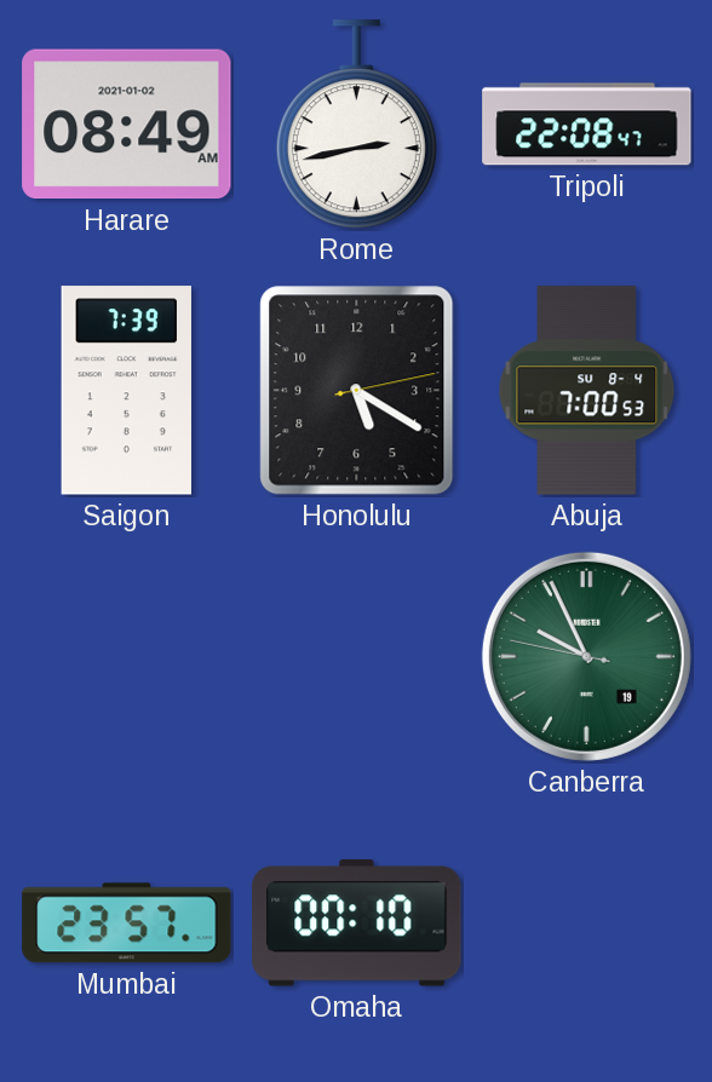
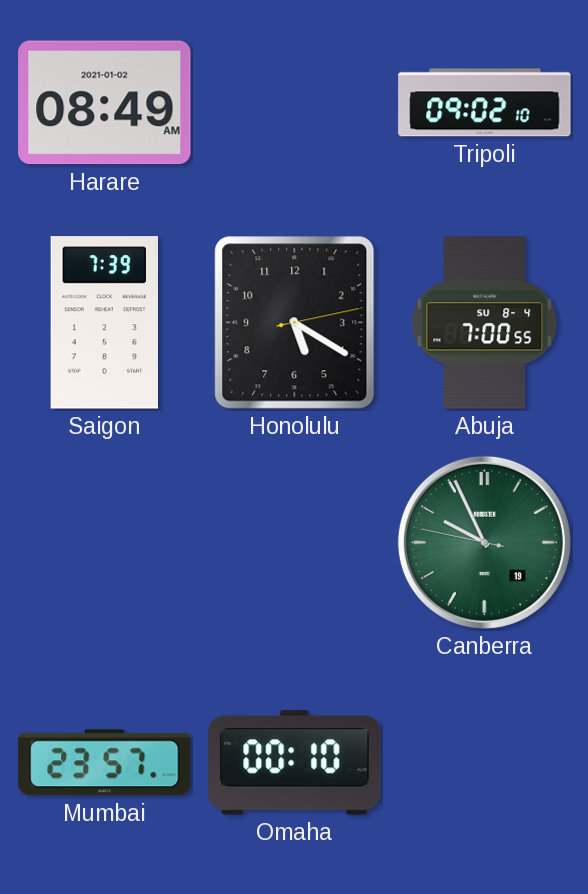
Rome: 2:43 -> none (356, 125)
Tripoli: 22:08 -> 09:02 (485, 103)
Abuja: 7:00:53 -> 7:00:55 (485, 323)
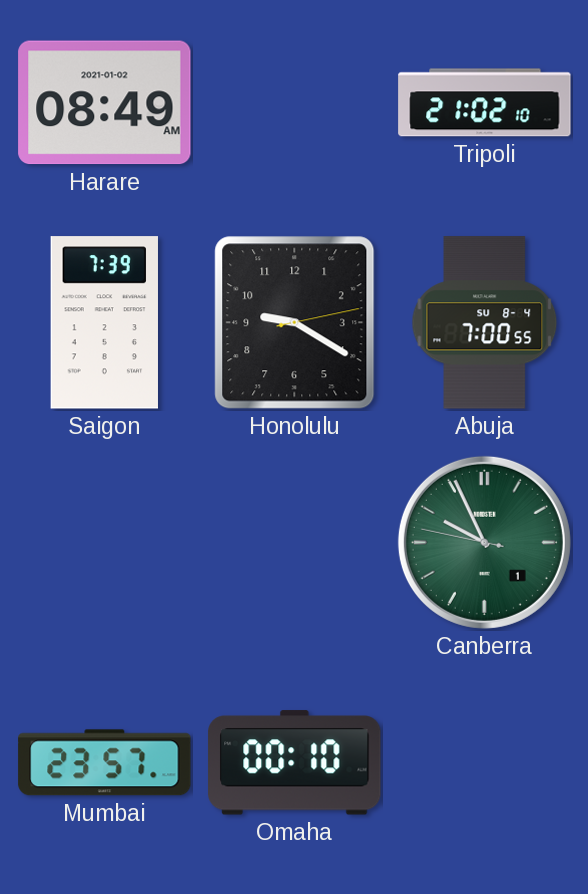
Tripoli: 09:02 -> 21:02 (485, 103)
Honolulu: 5:20 -> 9:20 (295, 323)
Canberra date: 19 -> 1 (484, 542)
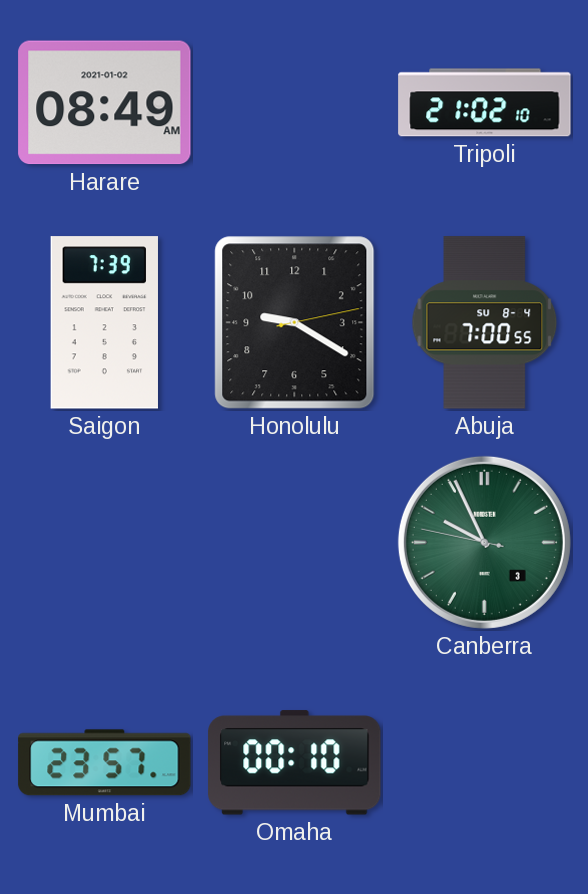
Canberra date: 1 -> 3 (484, 542)
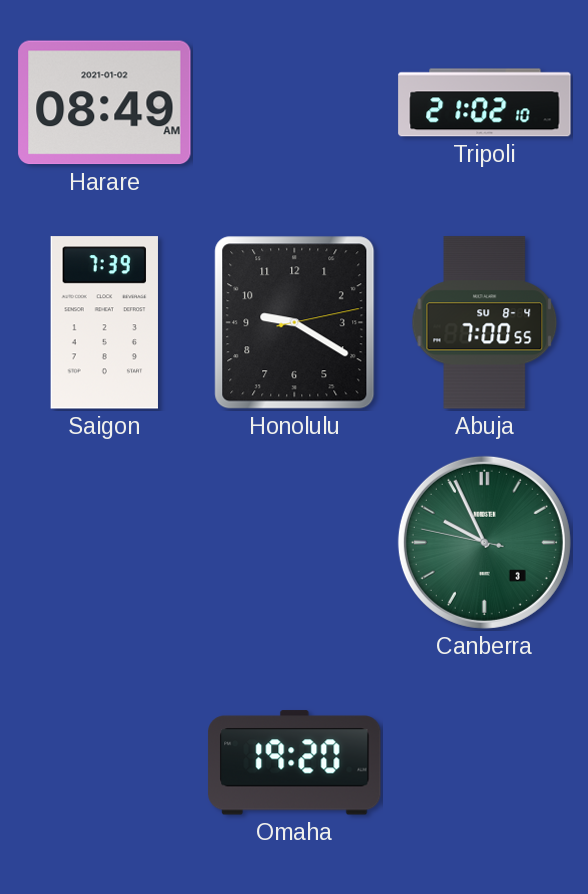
Mumbai: 23:57 -> none (105, 763)
Omaha: 00:10 -> 19:20 (295, 763)
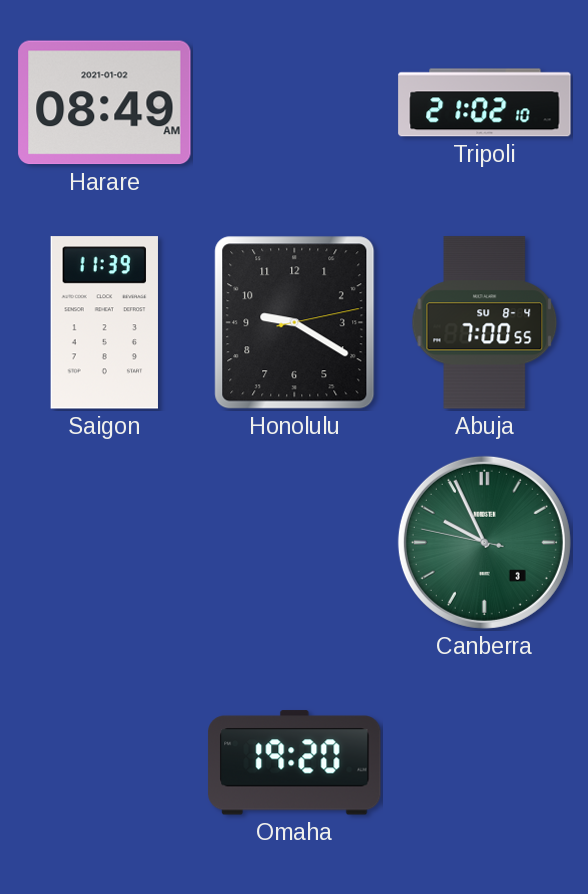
Saigon: 7:39 -> 11:39 (104, 323)
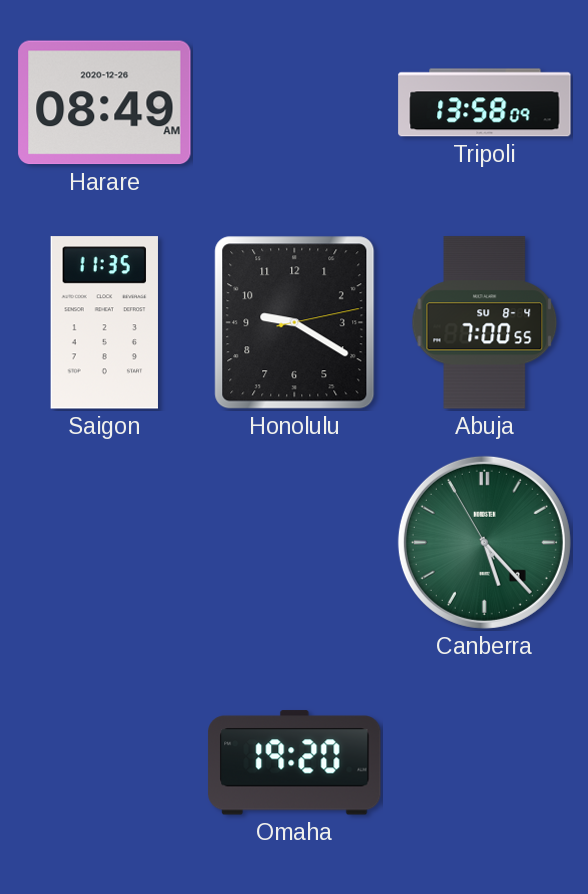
Harare date: 2021-01-02 -> 2020-12-26 (105, 103)
Tripoli: 21:02 -> 13:58 (485, 103)
Saigon: 11:39 -> 11:35 (104, 323)
Canberra: 9:55 -> 5:22 (484, 542)
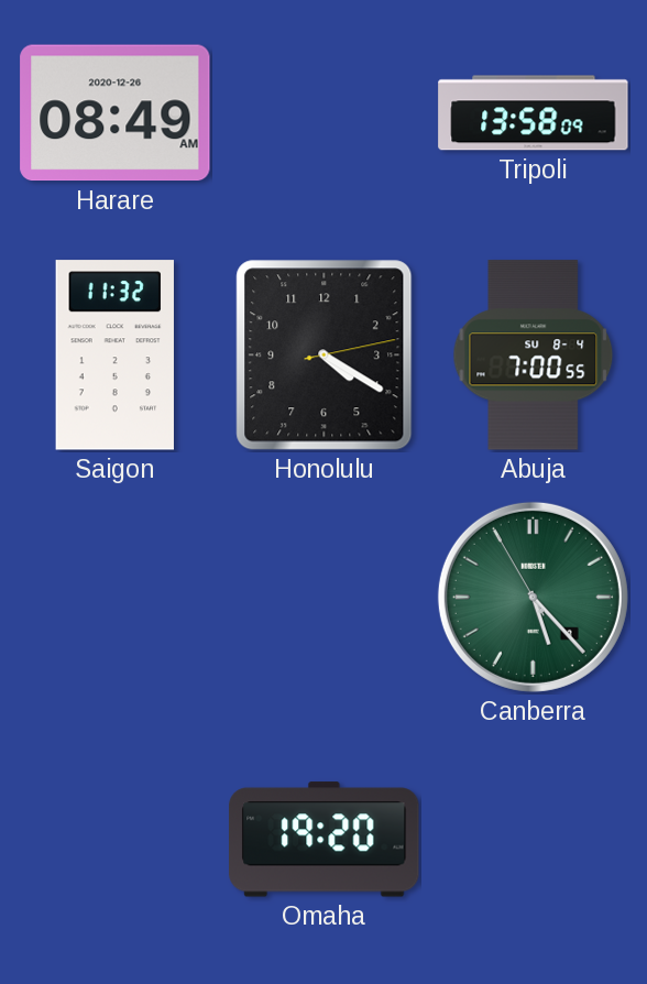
Saigon: 11:35 -> 11:32 (114, 356)
Honolulu: 9:20 -> 4:20 (325, 356)
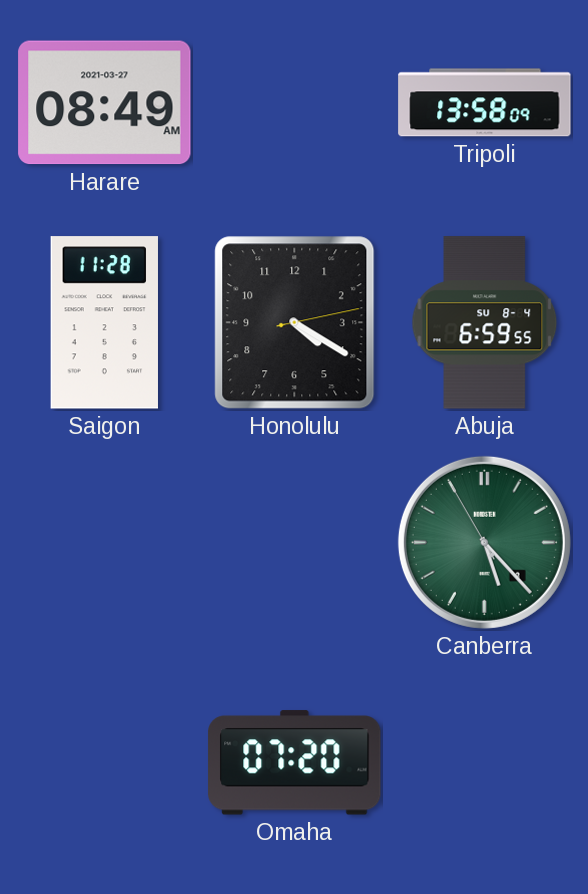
Harare date: 2020-12-26 -> 2021-03-27 (105, 103)
Saigon: 11:32 -> 11:28 (104, 323)
Abuja: 7:00 -> 6:59 (485, 323)
Omaha: 19:20 -> 07:20 (295, 763)
